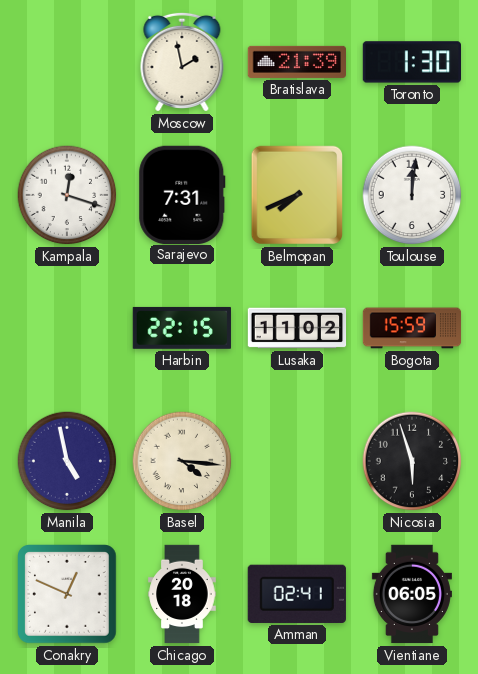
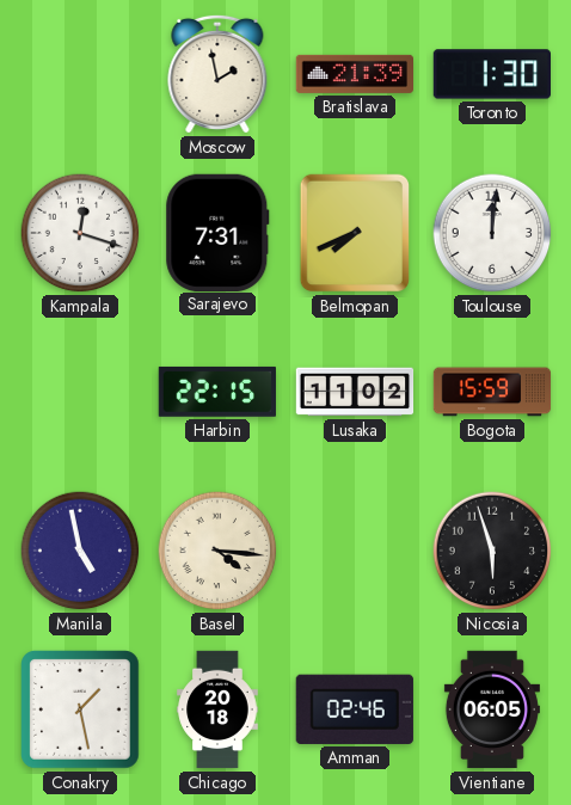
Conakry: 12:49 -> 1:28 (80, 709)
Amman: 02:41 -> 02:46 (355, 709)
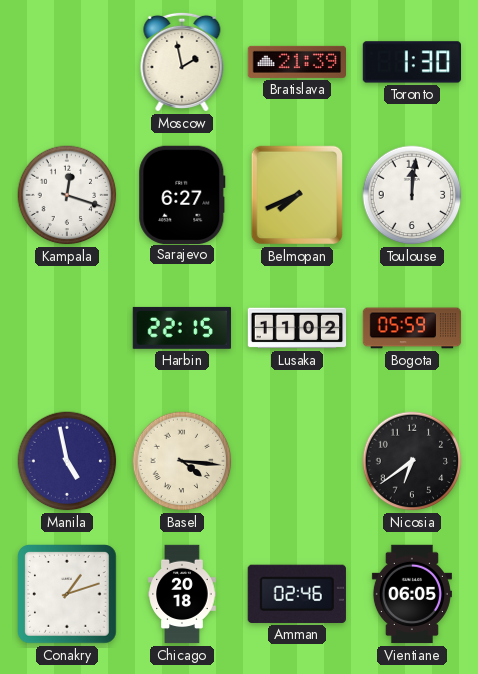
Sarajevo: 7:31 -> 6:27 (182, 194)
Bogota: 15:59 -> 05:59 (412, 328)
Nicosia: 5:57 -> 6:39 (412, 461)
Conakry: 1:28 -> 1:12 (67, 594)
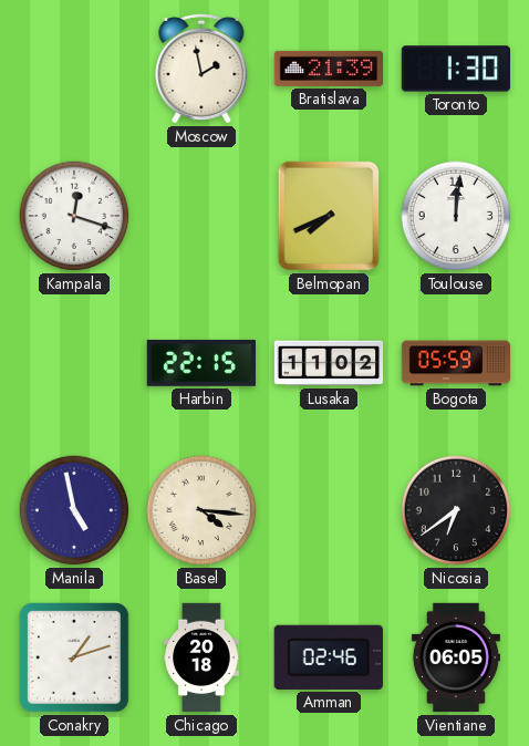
Sarajevo: 6:27 -> none (182, 194)
